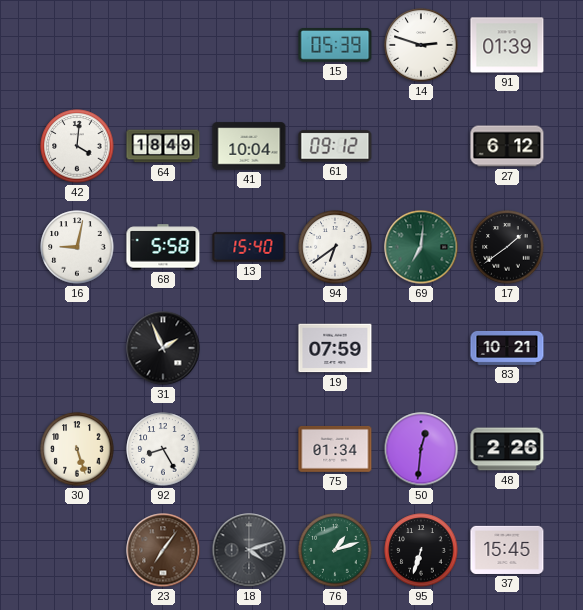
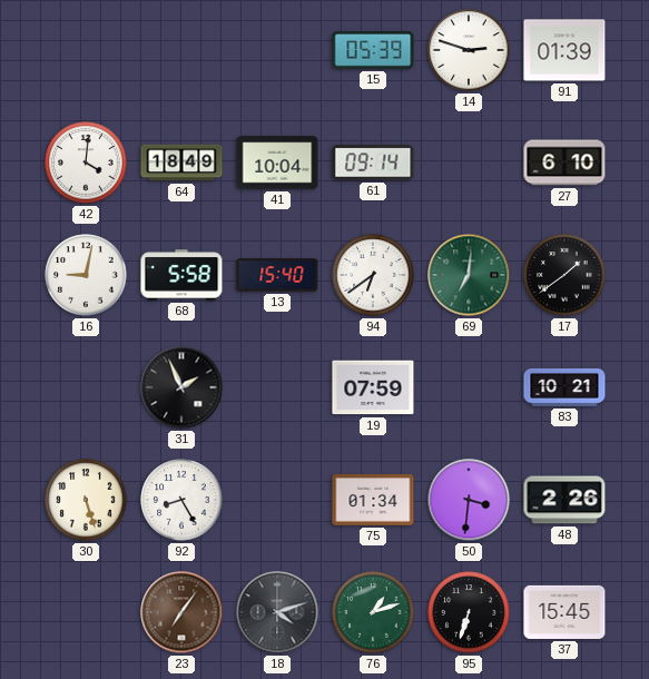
61: 09:12 -> 09:14 (373, 163)
27: 6:12 -> 6:10 (564, 163)
50: 12:31 -> 3:31 (469, 500)
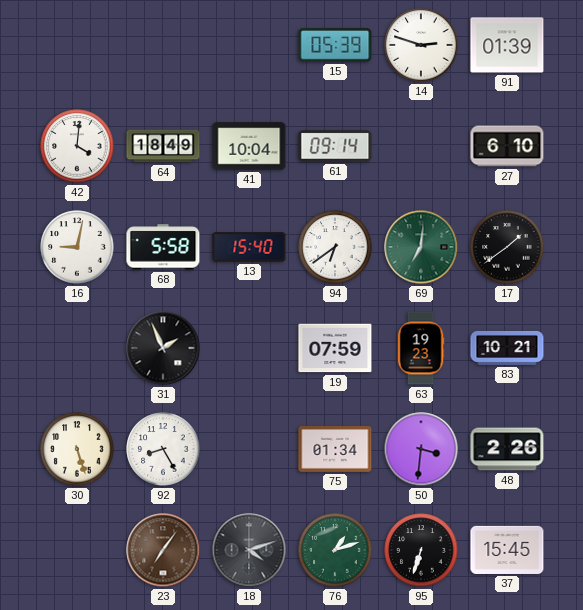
63: none -> 19:23 (421, 348)
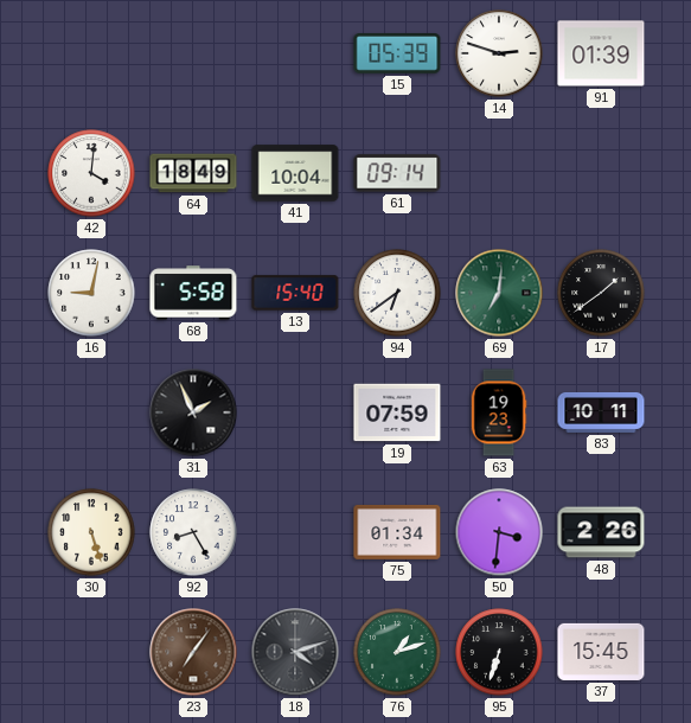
27: 6:10 -> none (507, 146)
83: 10:21 -> 10:11 (601, 412)
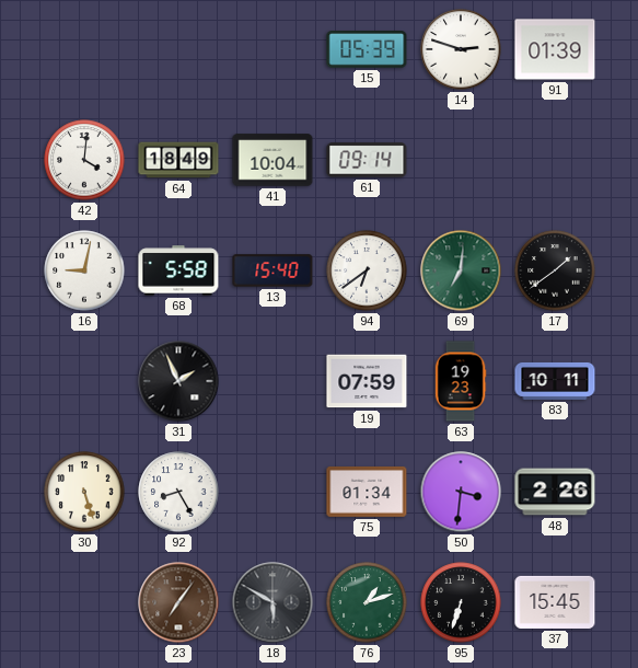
18: 4:12 -> 5:50 (272, 602)
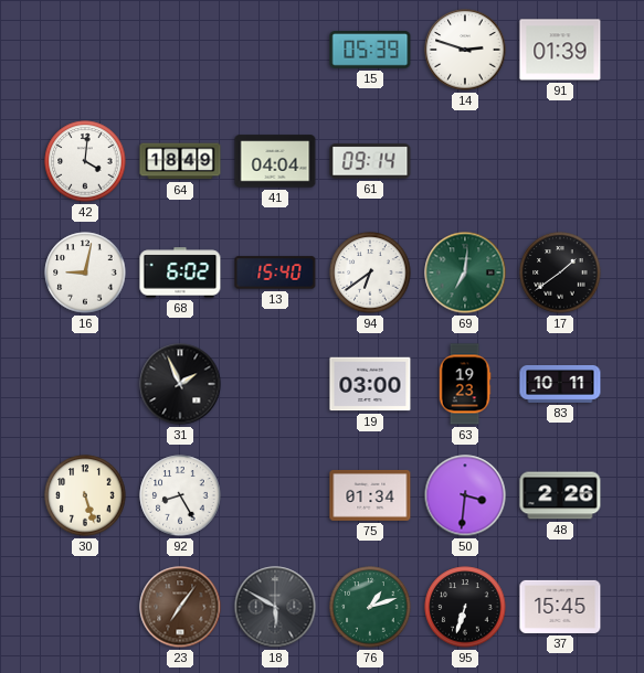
41: 10:04 -> 04:04 (275, 161)
68: 5:58 -> 6:02 (180, 273)
19: 07:59 -> 03:00 (370, 384)
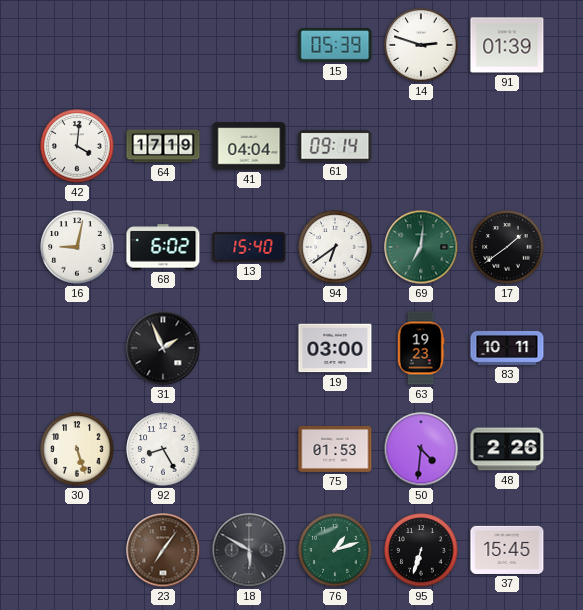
64: 18:49 -> 17:19 (163, 146)
75: 01:34 -> 01:53 (335, 449)
50: 3:31 -> 4:31 (421, 449)
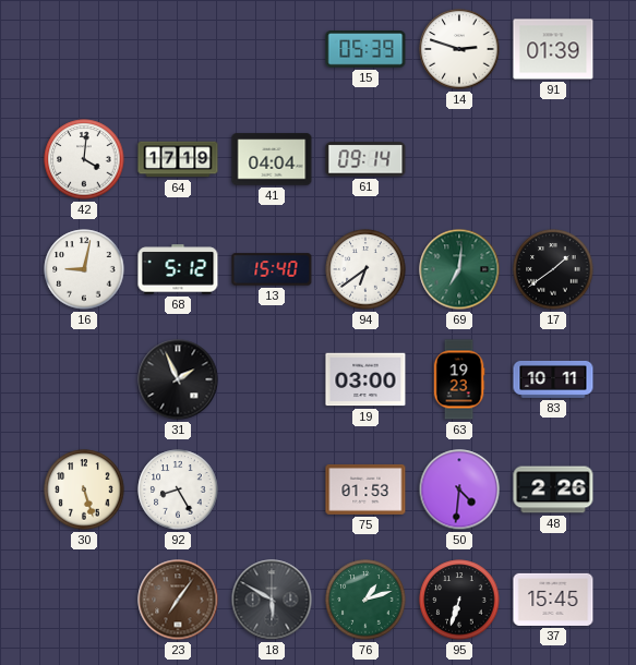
68: 6:02 -> 5:12 (178, 269)
